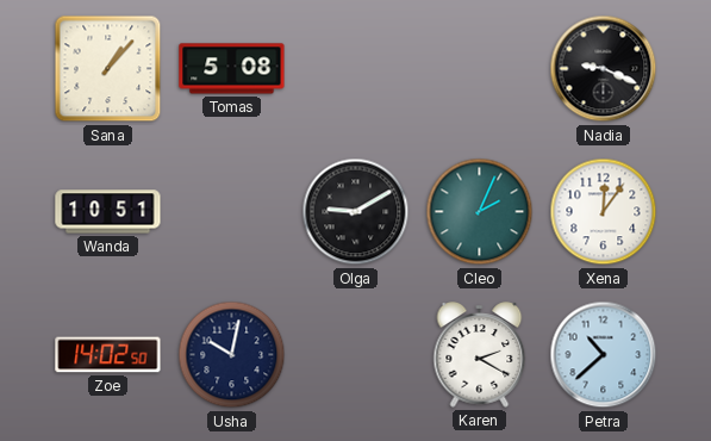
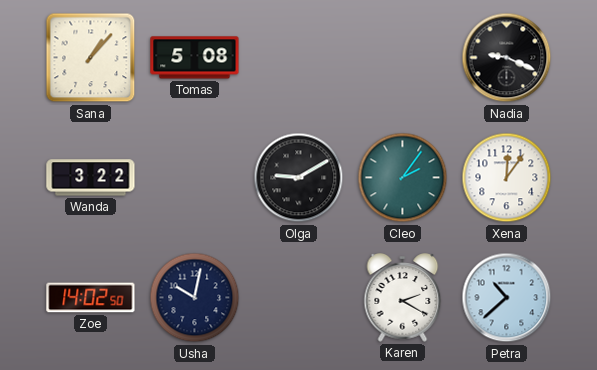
Wanda: 10:51 -> 3:22 (91, 178)
Cleo: 2:04 -> 2:06 (403, 178)
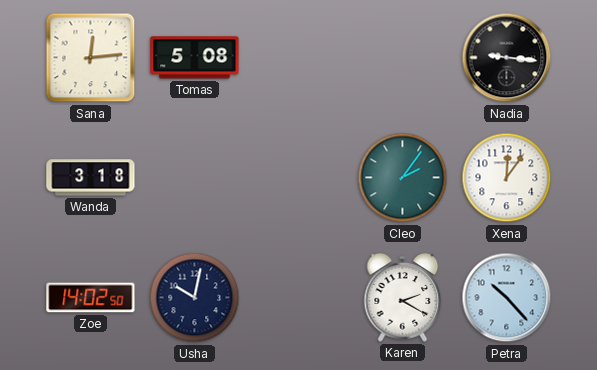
Sana: 1:07 -> 12:14 (91, 58)
Nadia: 9:19 -> 9:16 (507, 58)
Wanda: 3:22 -> 3:18 (91, 178)
Olga: 9:10 -> none (299, 178)
Petra: 10:38 -> 10:23 (507, 298)
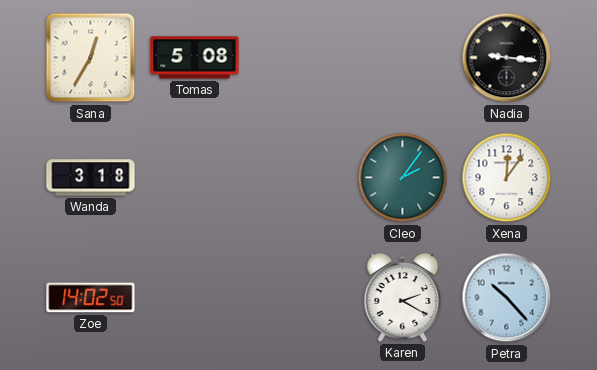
Sana: 12:14 -> 12:35 (91, 58)
Usha: 10:02 -> none (195, 298)
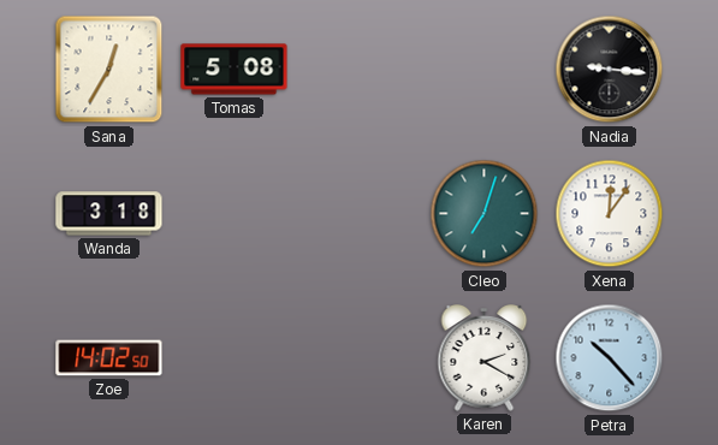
Cleo: 2:06 -> 7:03 (485, 214)
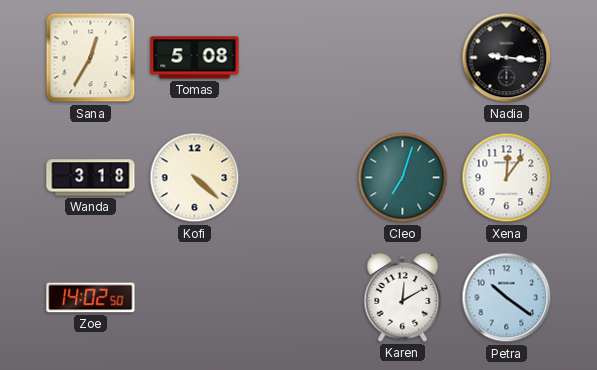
Kofi: none -> 4:22 (195, 178)
Karen: 2:20 -> 12:10 (403, 298)
Petra: 10:23 -> 10:21 (507, 298)
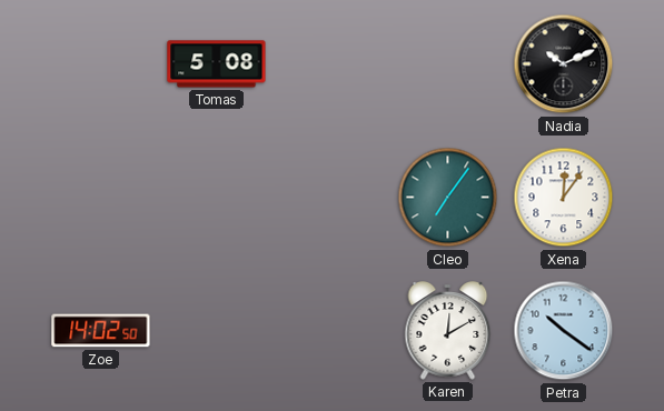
Sana: 12:35 -> none (91, 58)
Nadia: 9:16 -> 10:11 (564, 64)
Wanda: 3:18 -> none (91, 178)
Kofi: 4:22 -> none (195, 178)
Cleo: 7:03 -> 7:06 (448, 198)
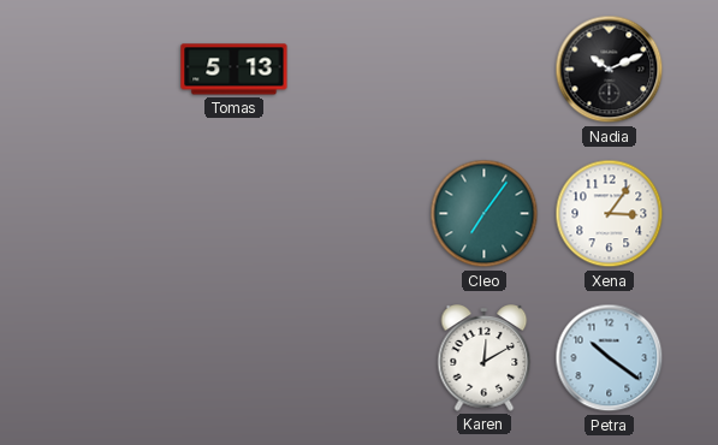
Tomas: 5:08 -> 5:13 (235, 70)
Xena: 12:06 -> 3:06 (610, 214)
Zoe: 14:02 -> none (101, 331)
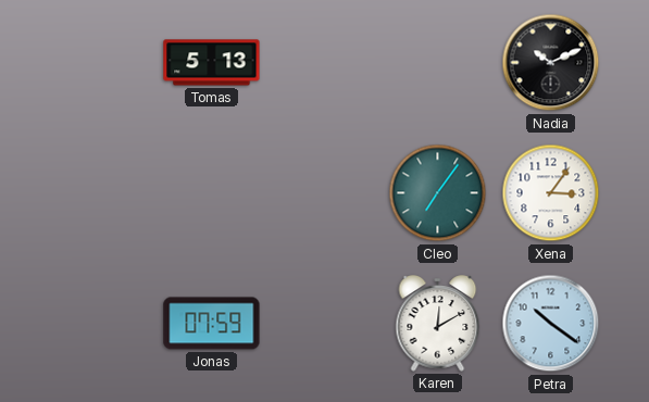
Jonas: none -> 07:59 (212, 324)
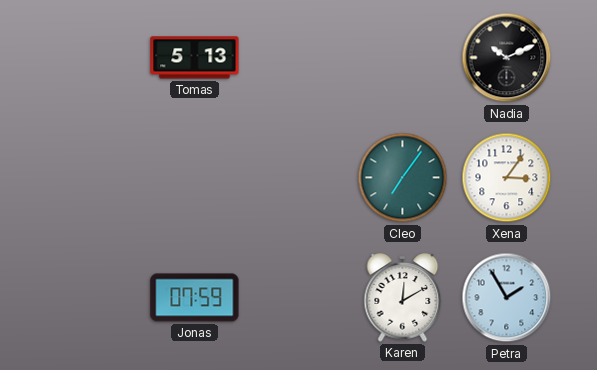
Petra: 10:21 -> 1:55 (507, 298)
